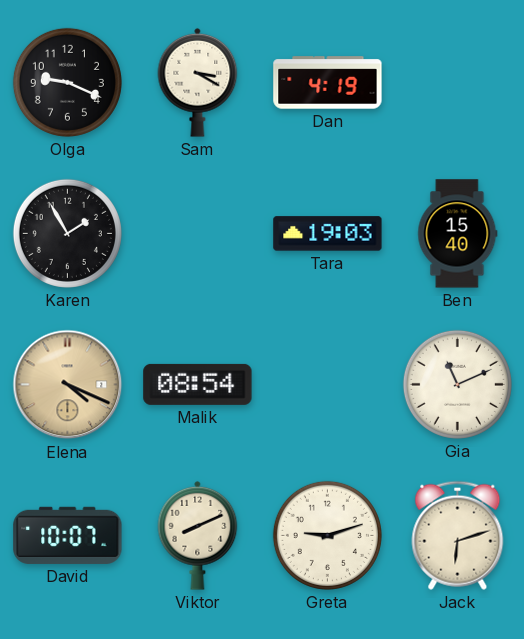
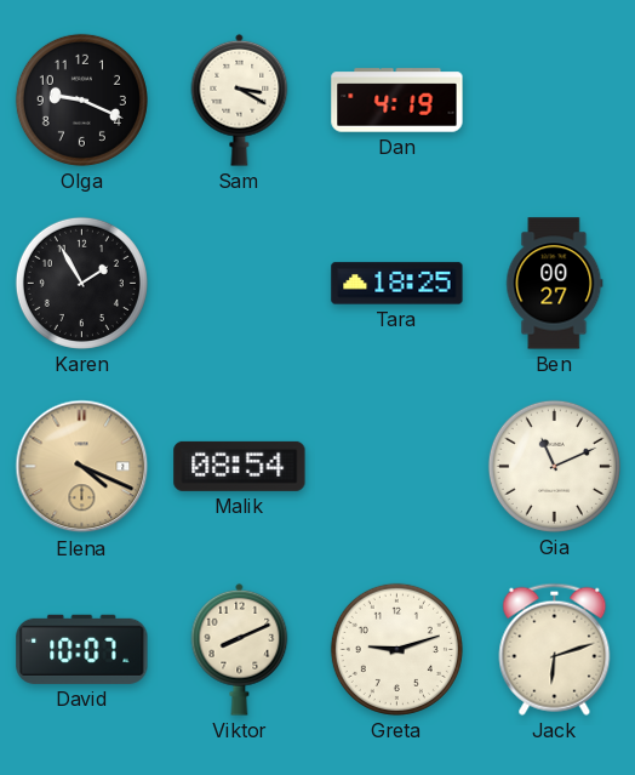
Tara: 19:03 -> 18:25 (397, 284)
Ben: 15:40 -> 00:27 (555, 284)
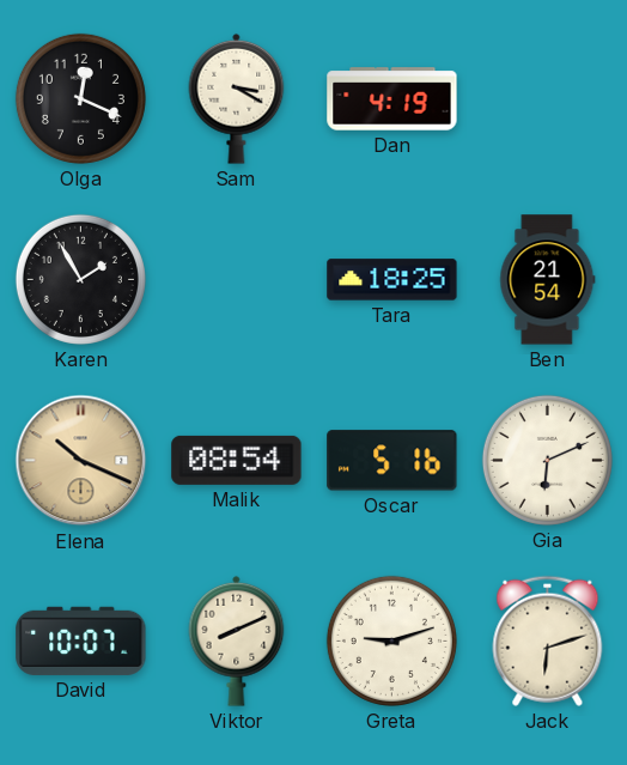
Olga: 9:19 -> 12:19 (80, 98)
Ben: 00:27 -> 21:54 (548, 280)
Elena: 4:19 -> 10:19 (81, 461)
Oscar: none -> 5:16 (392, 461)
Gia: 11:11 -> 6:11 (547, 460)
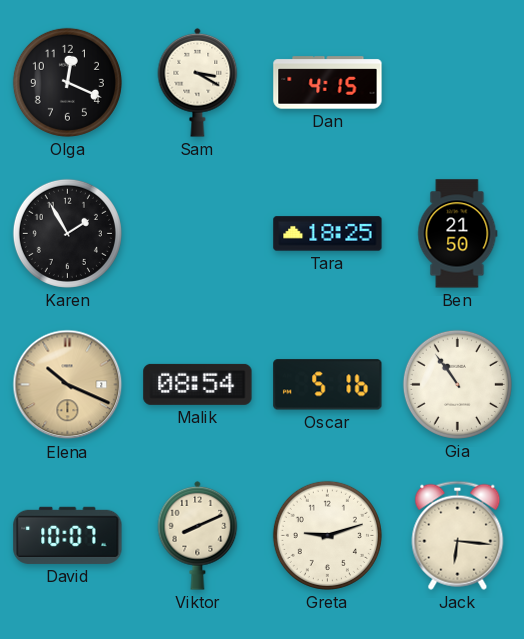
Dan: 4:19 -> 4:15 (328, 83)
Ben: 21:54 -> 21:50 (458, 234)
Gia: 6:11 -> 10:54 (457, 384)
Jack: 6:12 -> 6:16 (458, 535)
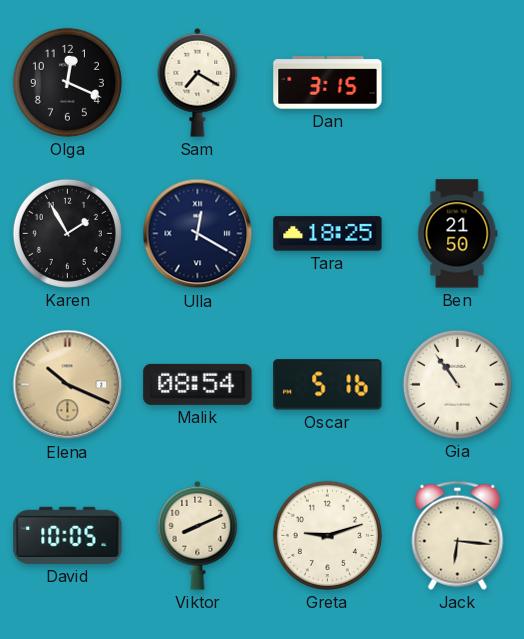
Sam: 3:20 -> 7:20 (198, 82)
Dan: 4:15 -> 3:15 (328, 83)
Ulla: none -> 12:20 (198, 234)
David: 10:07 -> 10:05 (68, 535)
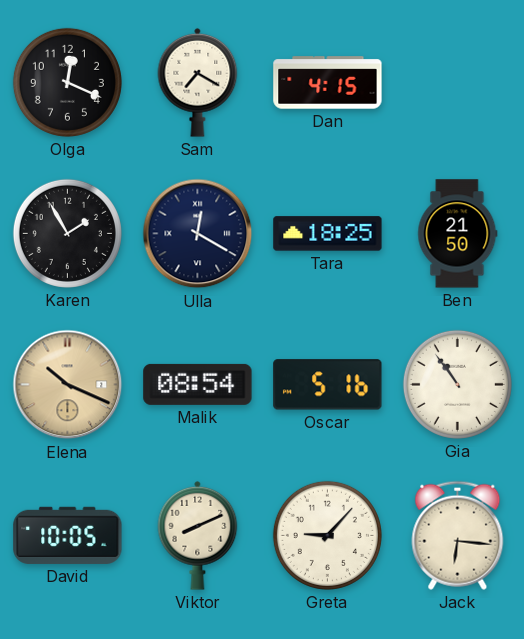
Dan: 3:15 -> 4:15 (328, 83)
Greta: 9:12 -> 9:07 (327, 535)
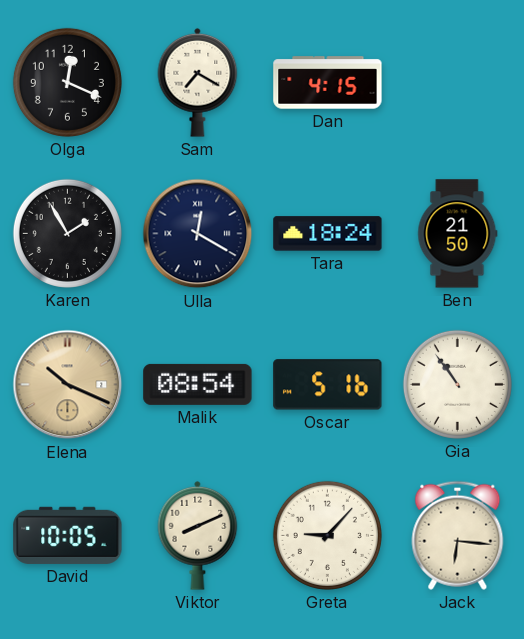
Tara: 18:25 -> 18:24 (328, 234)
